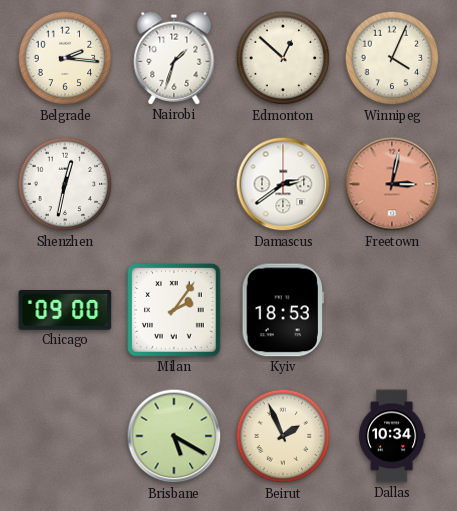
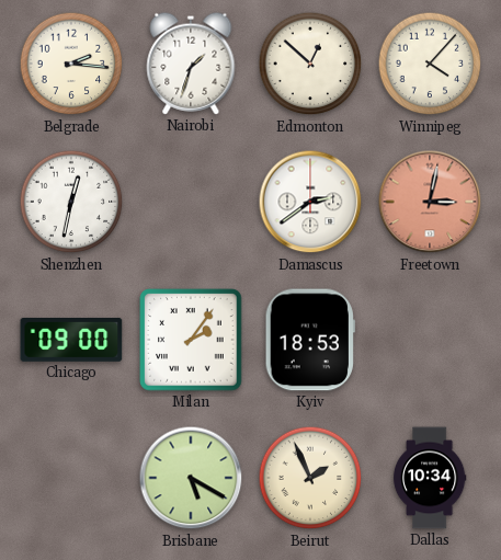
Winnipeg: 4:04 -> 4:07 (430, 64)
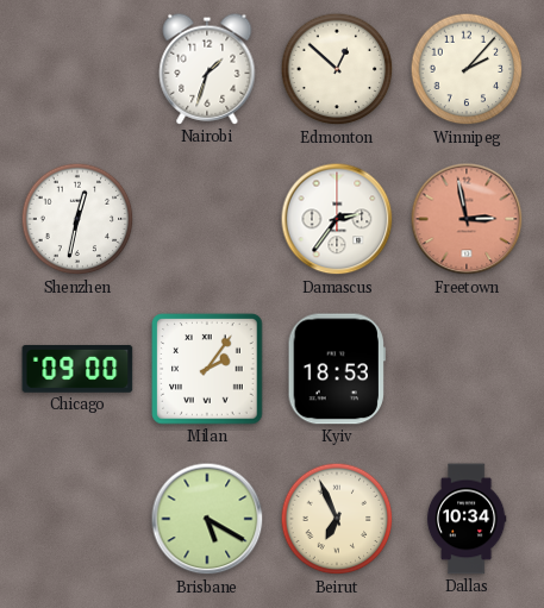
Belgrade: 2:16 -> none (71, 64)
Winnipeg: 4:07 -> 2:07 (467, 69)
Damascus: 2:39 -> 2:36 (337, 219)
Freetown: 3:02 -> 2:58 (467, 219)
Beirut: 1:56 -> 6:56 (337, 519)
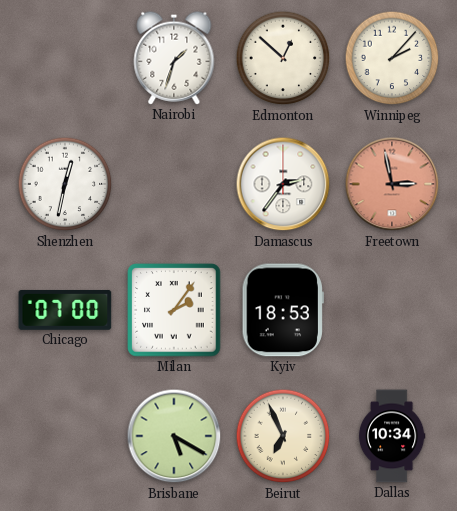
Chicago: 09:00 -> 07:00 (65, 310)
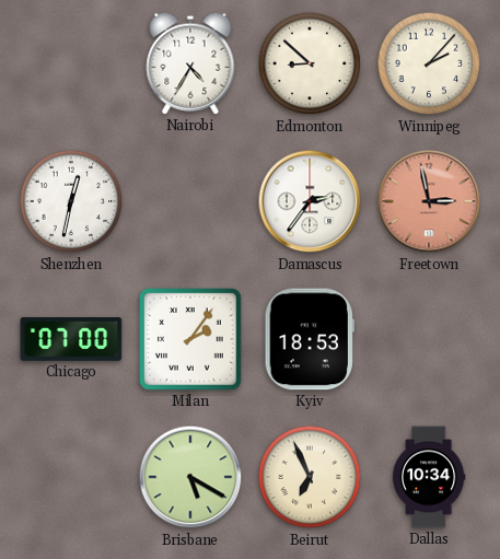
Nairobi: 1:33 -> 4:35 (190, 63)
Edmonton: 12:52 -> 8:52 (310, 63)
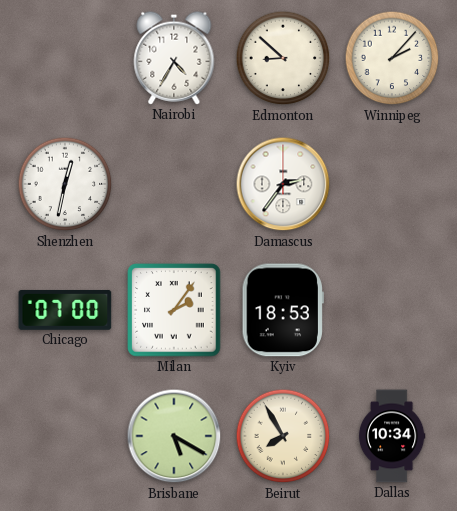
Freetown: 2:58 -> none (429, 201)
Beirut: 6:56 -> 7:55 (283, 436)
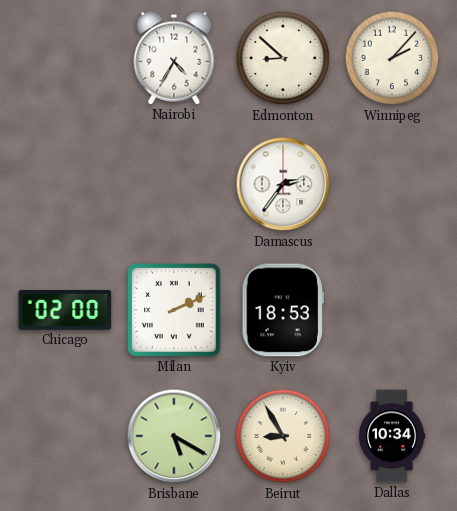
Shenzhen: 12:32 -> none (65, 184)
Chicago: 07:00 -> 02:00 (65, 310)
Milan: 2:06 -> 2:11 (174, 310)
Beirut: 7:55 -> 8:55 (283, 436)
